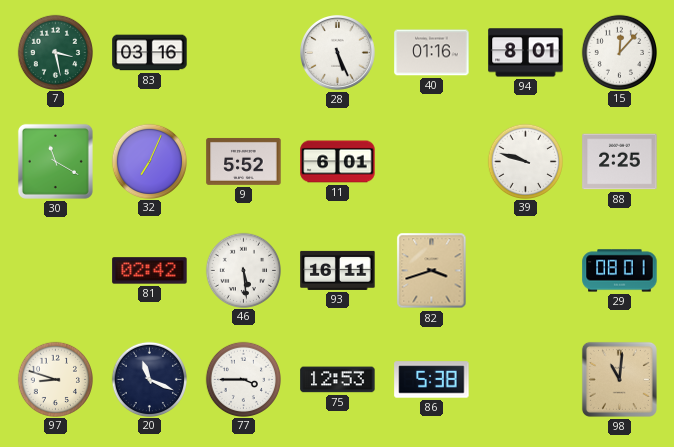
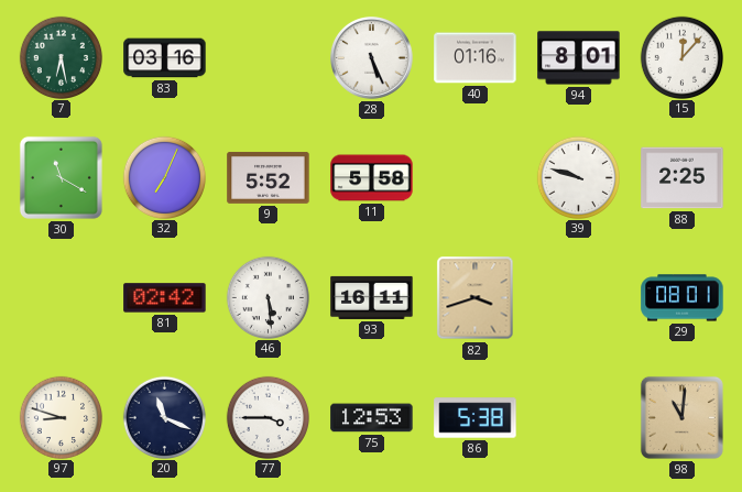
7: 3:28 -> 6:28 (61, 57)
11: 6:01 -> 5:58 (372, 178)
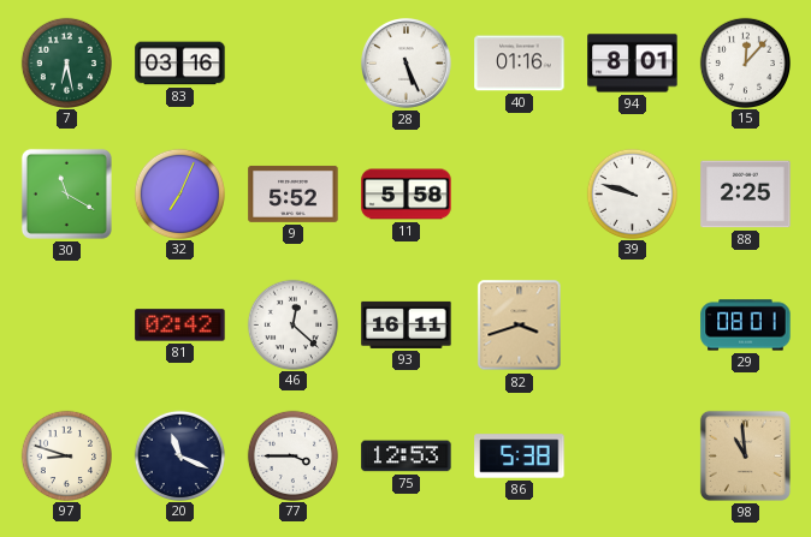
46: 5:29 -> 12:22 (292, 324)
98: 11:01 -> 10:59 (745, 455)
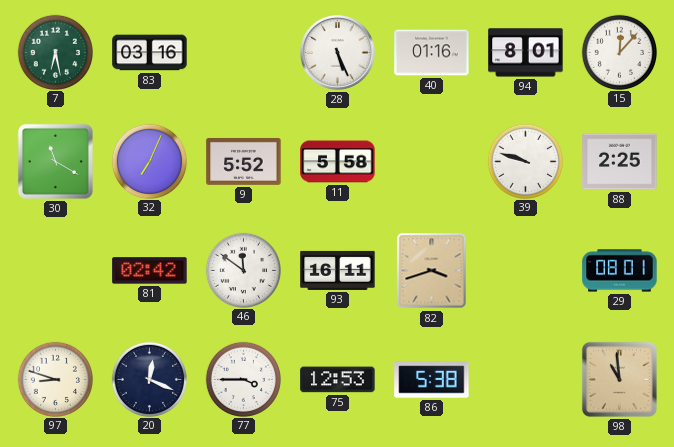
46: 12:22 -> 11:51 (243, 270)
20: 11:19 -> 12:19 (149, 379)
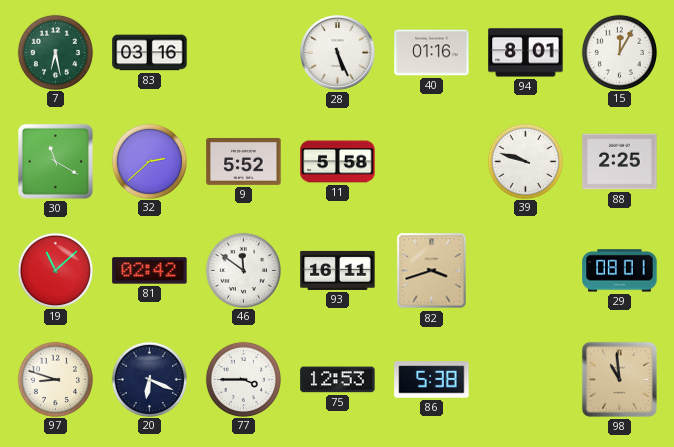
15: 12:07 -> 12:05 (619, 52)
32: 7:04 -> 2:38 (149, 161)
19: none -> 11:08 (55, 270)
20: 12:19 -> 6:19 (149, 379)
